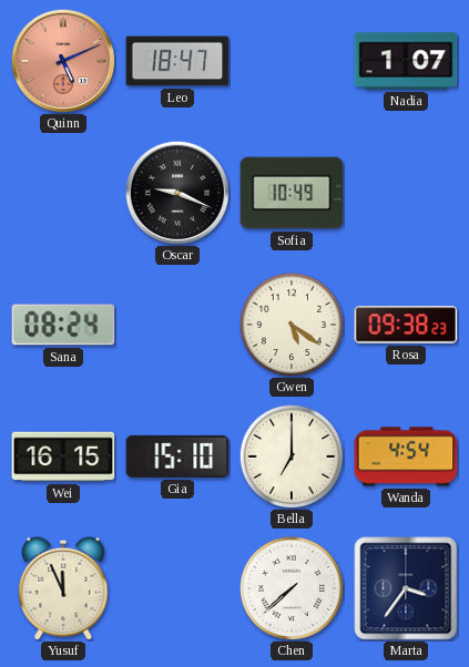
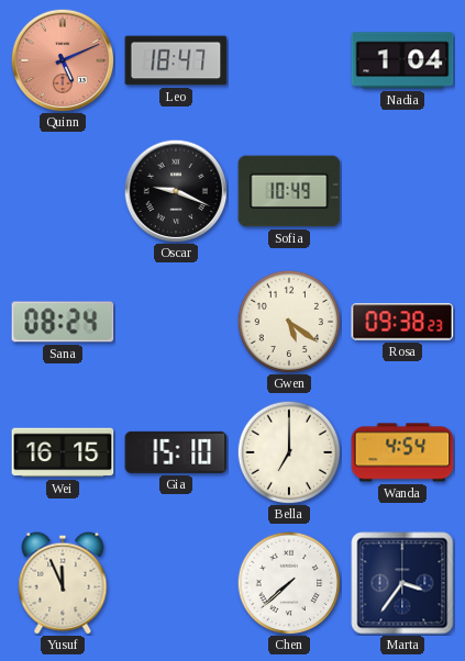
Nadia: 1:07 -> 1:04 (402, 60)
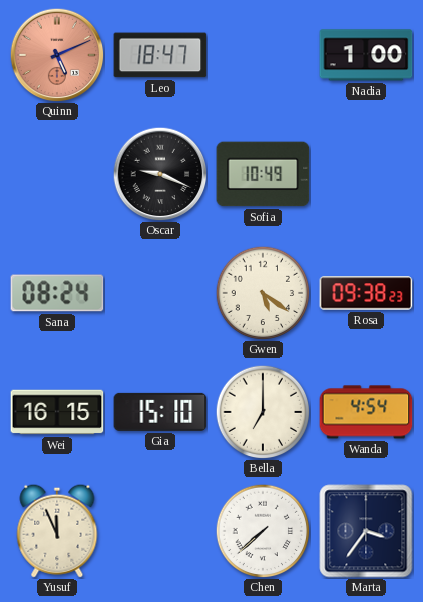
Nadia: 1:04 -> 1:00 (366, 55)
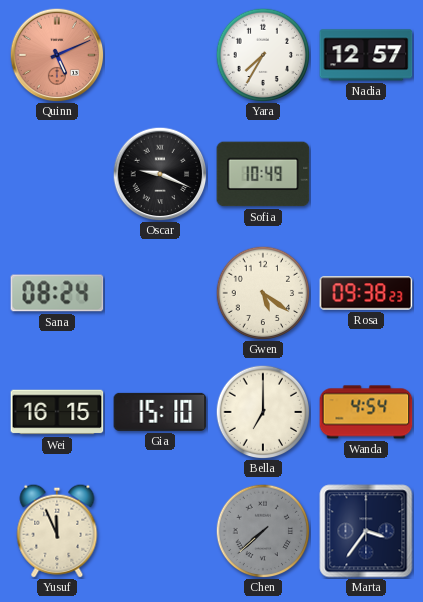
Leo: 18:47 -> none (160, 55)
Yara: none -> 7:35 (263, 55)
Nadia: 1:00 -> 12:57 (366, 55)
Chen dial: white -> grey (263, 531)
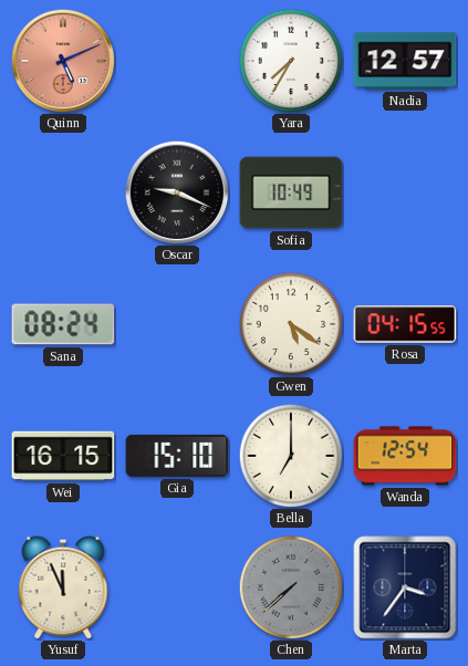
Rosa: 09:38 -> 04:15 (405, 324)
Wanda: 4:54 -> 12:54 (405, 456)
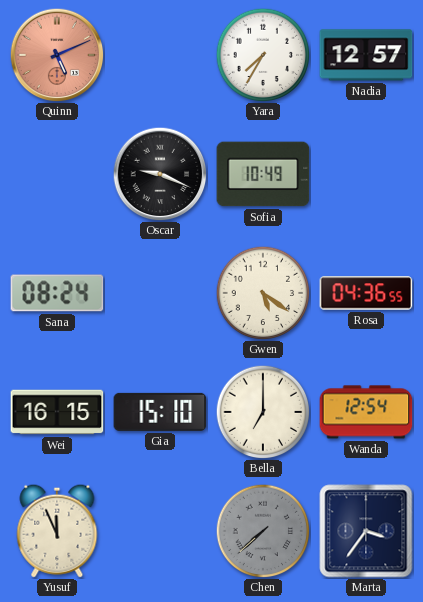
Rosa: 04:15 -> 04:36 (366, 293)
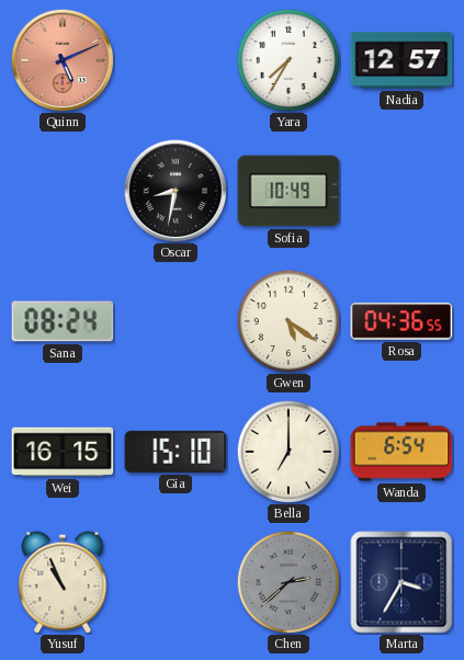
Oscar: 9:19 -> 8:32 (176, 191)
Wanda: 12:54 -> 6:54 (401, 452)
Yusuf: 11:56 -> 10:56 (63, 582)
Chen: 7:38 -> 2:38 (288, 582)
Marta: 3:36 -> 3:35 (401, 582)
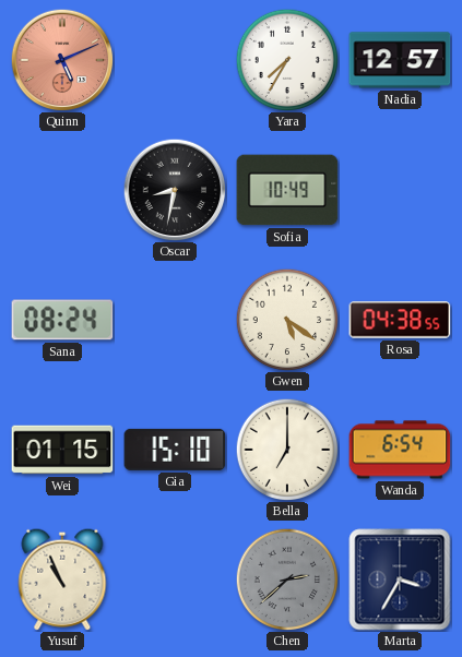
Rosa: 04:36 -> 04:38 (400, 320)
Wei: 16:15 -> 01:15 (62, 450)
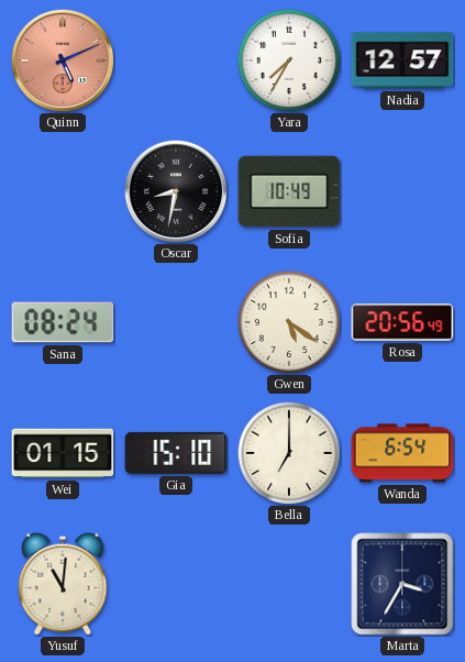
Rosa: 04:38 -> 20:56 (402, 322)
Yusuf: 10:56 -> 11:01 (63, 584)
Chen: 2:38 -> none (287, 580)
